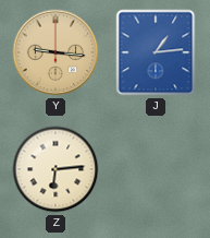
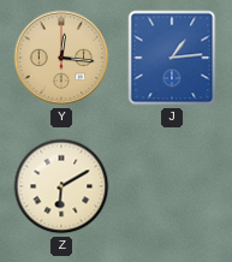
Y: 9:16 -> 12:16 (61, 58)
Z: 6:14 -> 6:10 (61, 186)
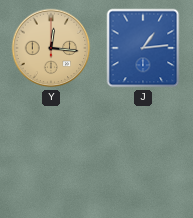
Z: 6:10 -> none (61, 186)
